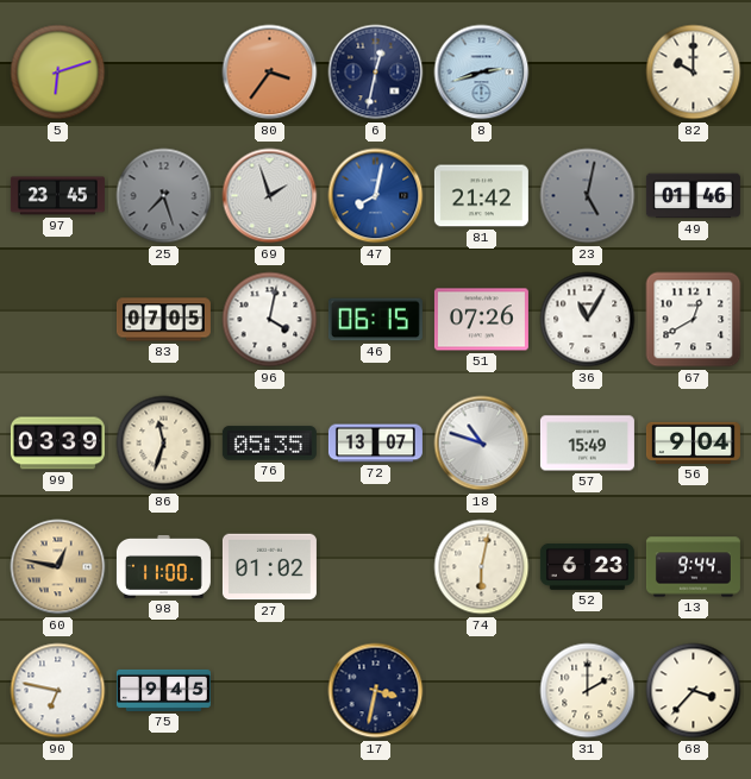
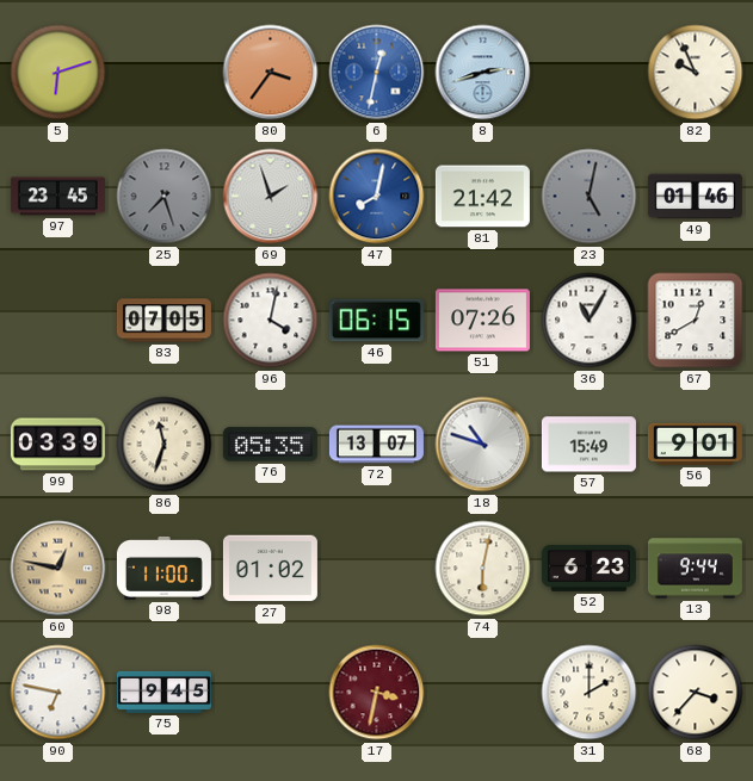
6 dial: navy -> blue (377, 73)
82: 10:00 -> 9:56 (696, 73)
56: 9:04 -> 9:01 (695, 444)
17 dial: navy -> burgundy (377, 693)
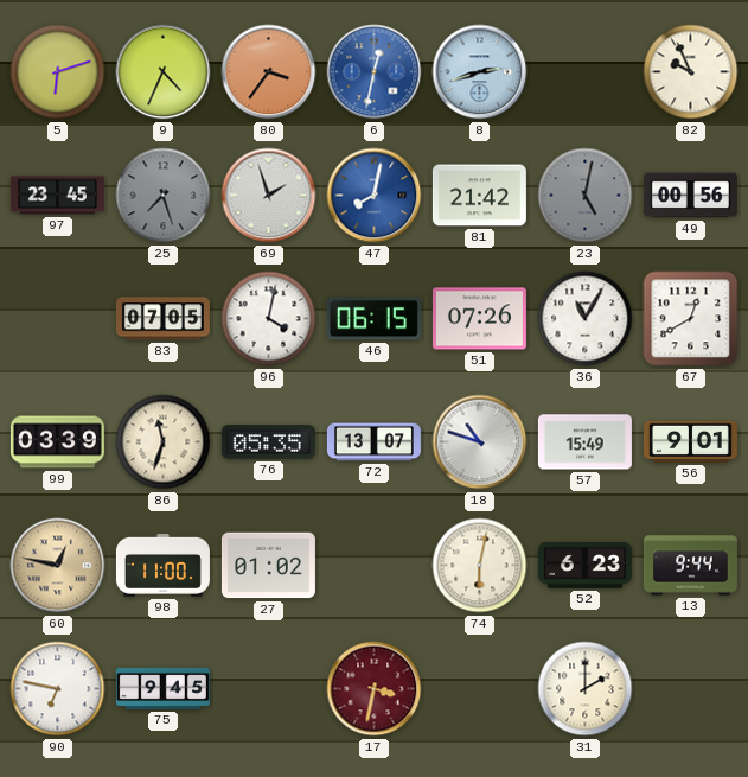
9: none -> 4:34 (164, 72)
49: 01:46 -> 00:56 (690, 196)
68: 3:37 -> none (696, 693)
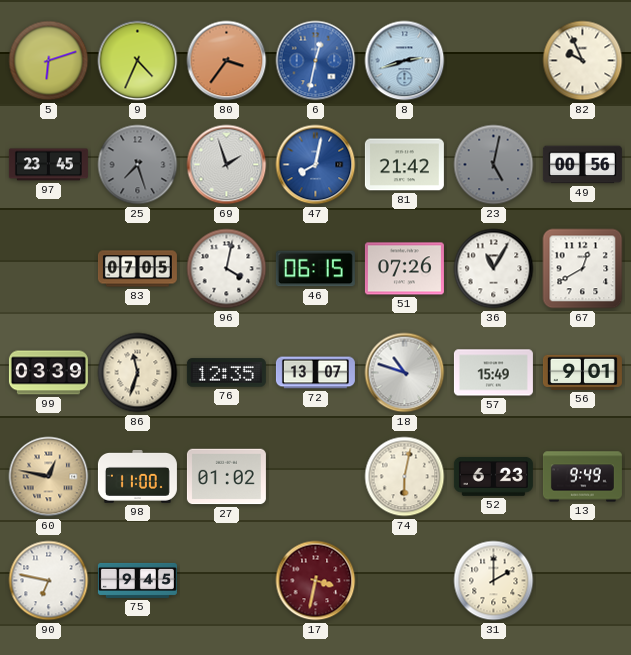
76: 05:35 -> 12:35 (226, 373)
13: 9:44 -> 9:49 (582, 477)
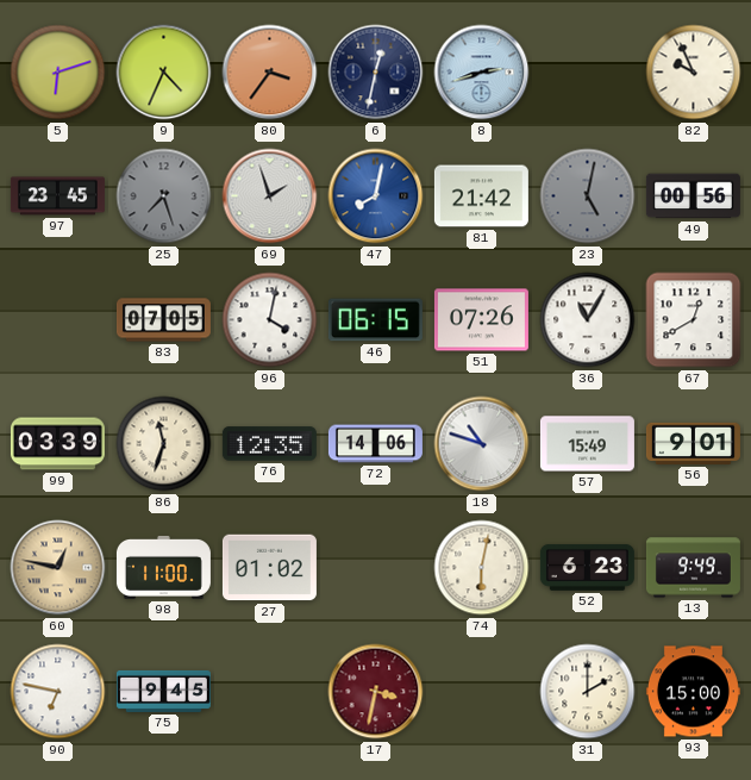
6 dial: blue -> navy (376, 73)
72: 13:07 -> 14:06 (375, 444)
93: none -> 15:00 (693, 692)
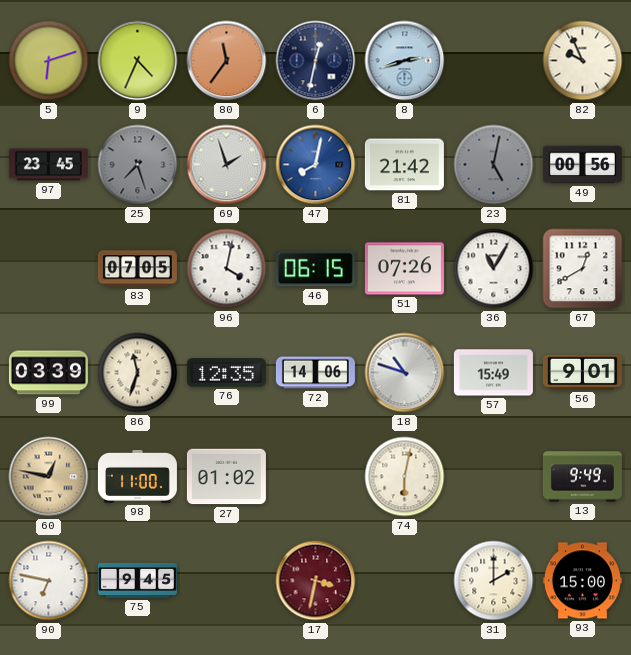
80: 3:36 -> 11:36 (227, 61)
52: 6:23 -> none (587, 567)
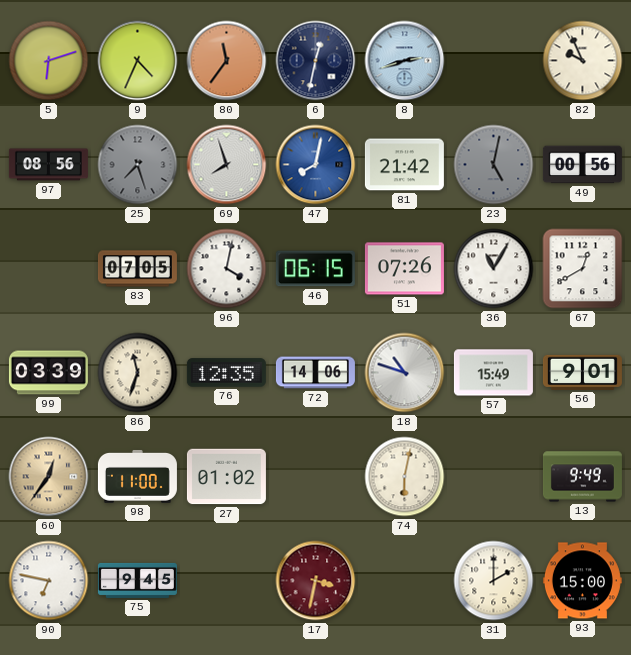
97: 23:45 -> 08:56 (48, 165)
69: 1:57 -> 7:57 (227, 165)
60: 12:47 -> 12:36 (49, 477)
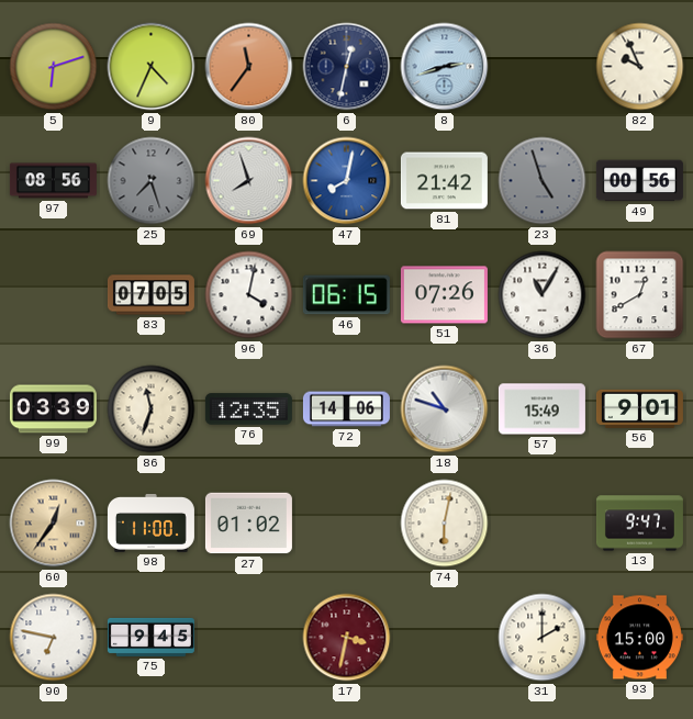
23: 5:02 -> 4:57 (543, 181)
13: 9:49 -> 9:47 (639, 524)
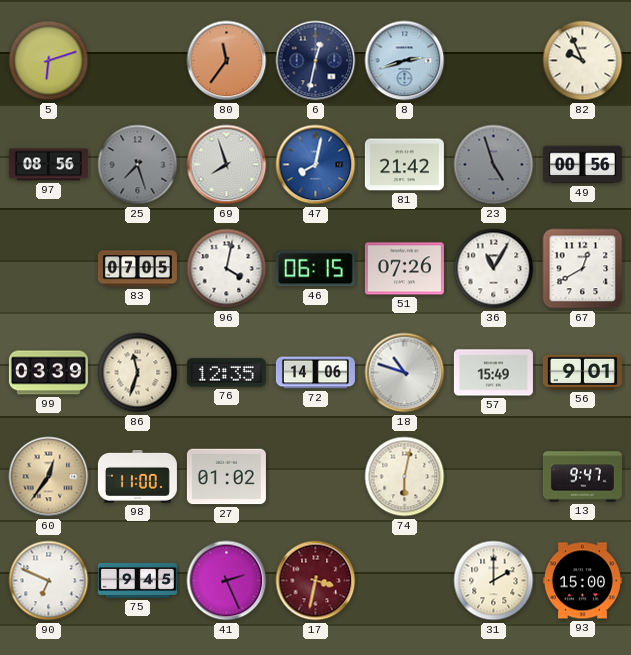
9: 4:34 -> none (152, 67)
90: 6:47 -> 6:49 (49, 581)
41: none -> 2:26 (227, 581)
